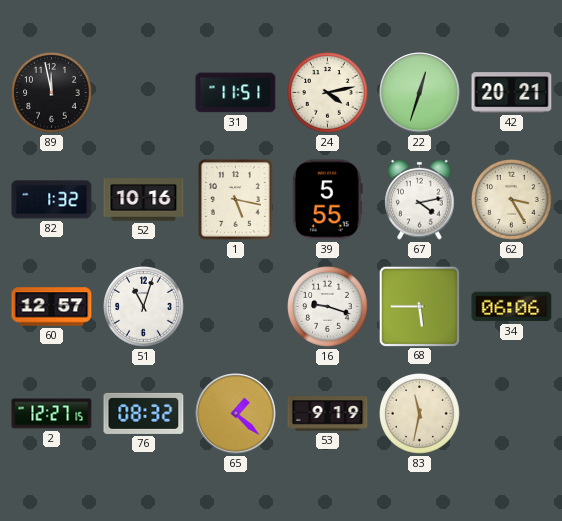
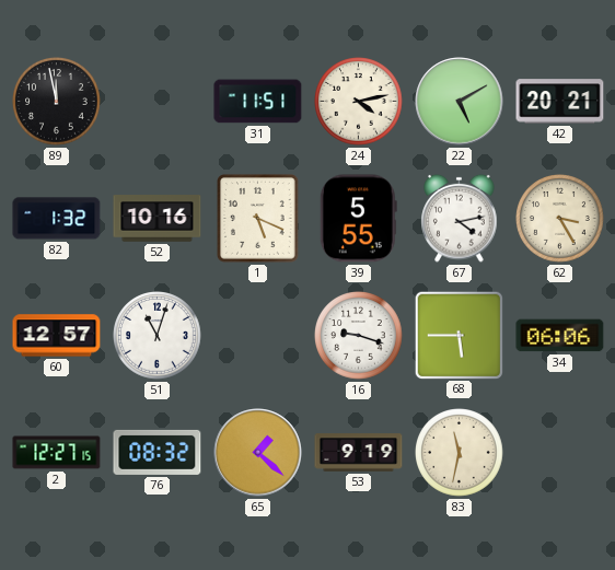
22: 12:33 -> 5:10 (460, 102)
1: 5:17 -> 5:19 (258, 219)
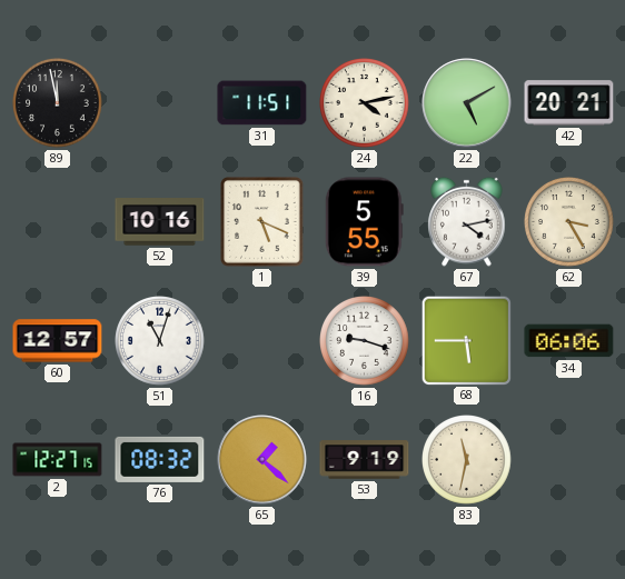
82: 1:32 -> none (57, 219)
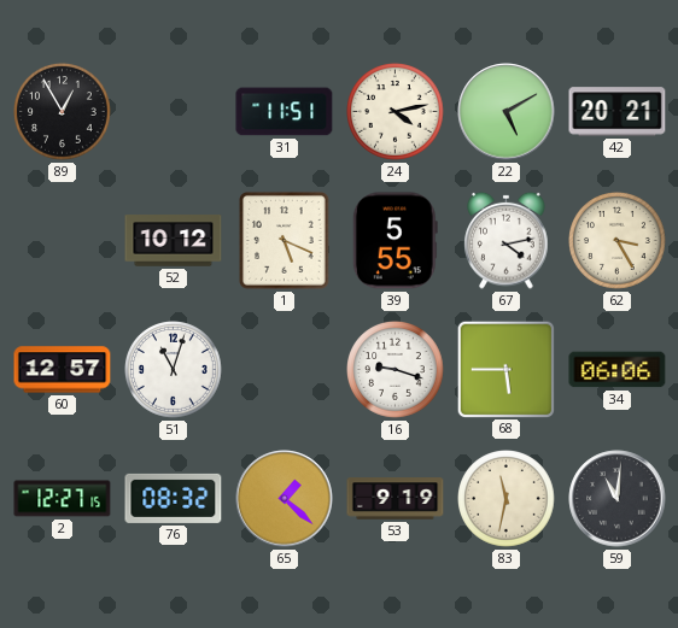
89: 11:58 -> 12:55 (63, 112)
52: 10:16 -> 10:12 (174, 241)
59: none -> 11:01 (618, 499)
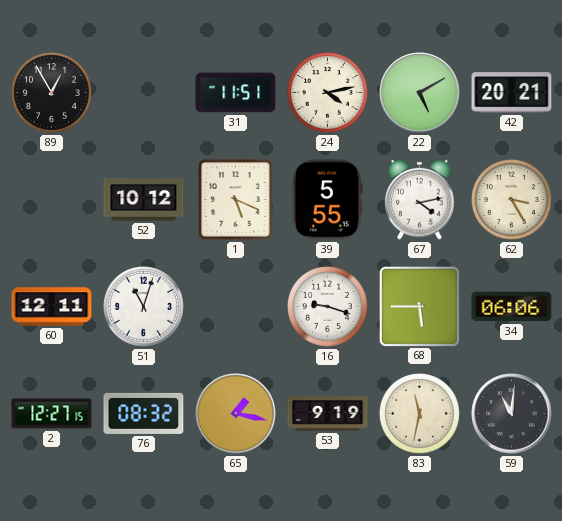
60: 12:57 -> 12:11 (52, 307)
65: 1:22 -> 1:17 (236, 414)
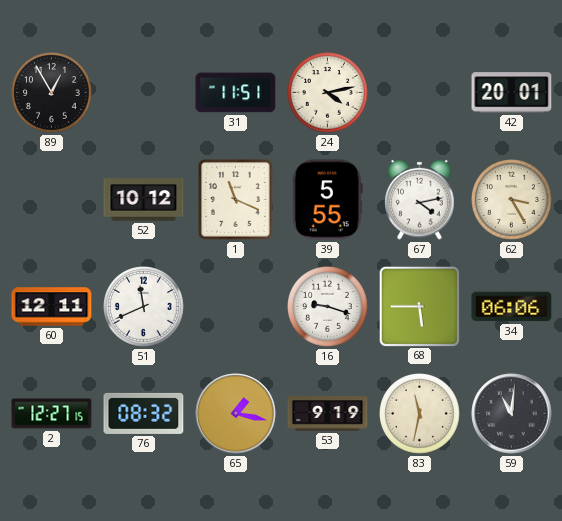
22: 5:10 -> none (420, 93)
42: 20:21 -> 20:01 (512, 93)
1: 5:19 -> 11:19 (236, 200)
51: 11:03 -> 11:41 (144, 307)
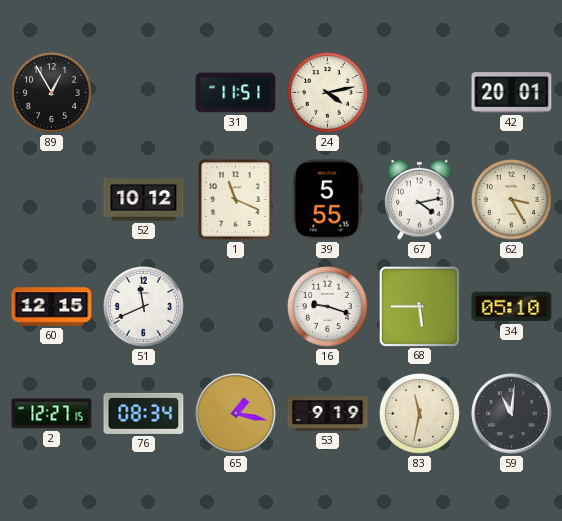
60: 12:11 -> 12:15 (52, 307)
34: 06:06 -> 05:10 (512, 307)
76: 08:32 -> 08:34 (144, 413)
